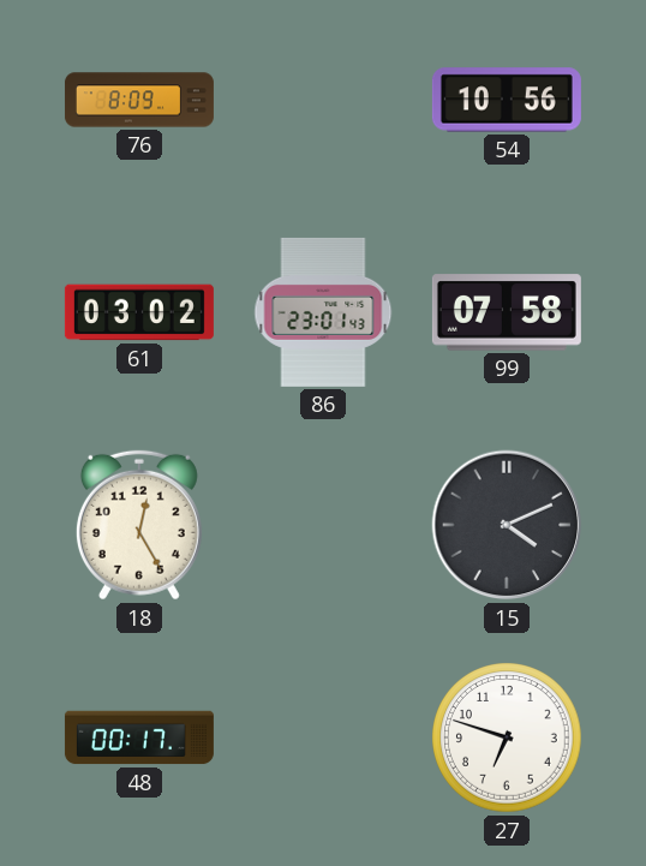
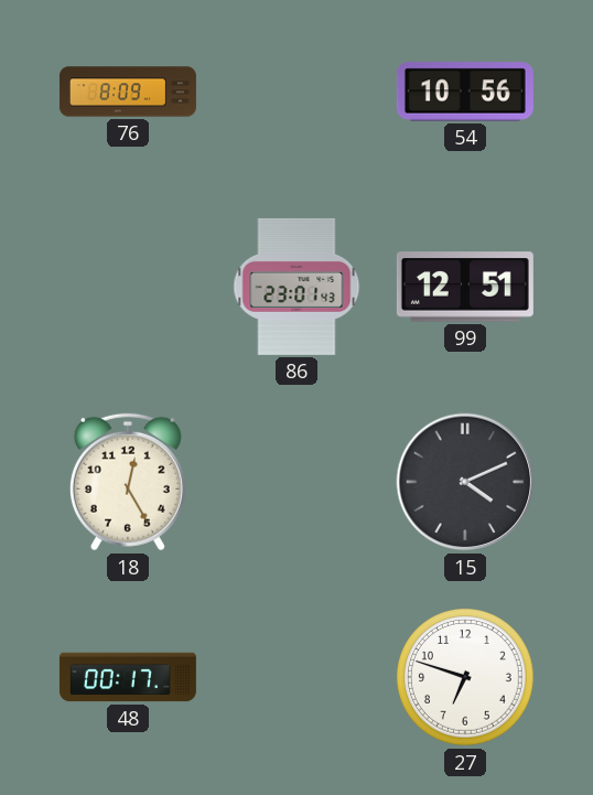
61: 03:02 -> none (139, 312)
99: 07:58 -> 12:51 (465, 287)
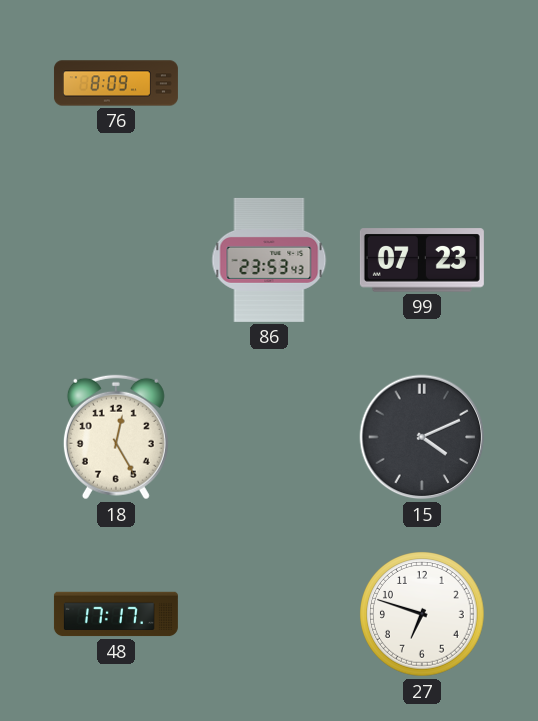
54: 10:56 -> none (465, 92)
86: 23:01 -> 23:53 (269, 260)
99: 12:51 -> 07:23 (422, 260)
48: 00:17 -> 17:17 (116, 614)
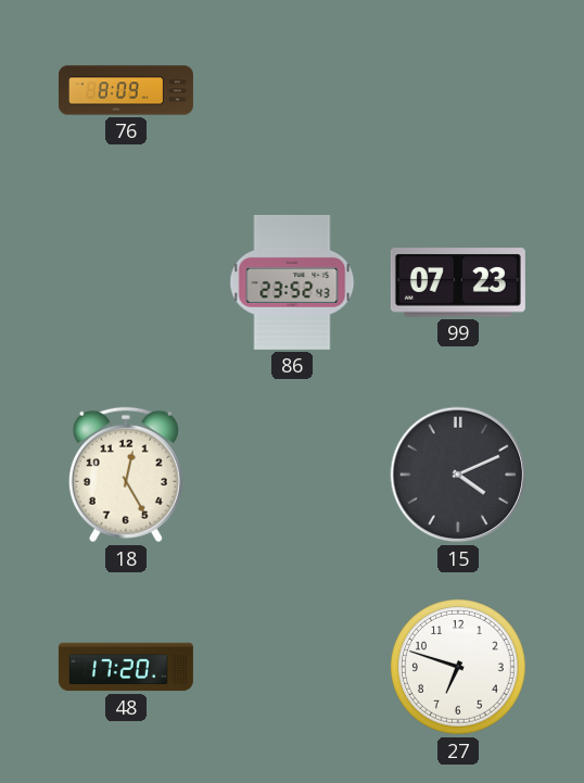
86: 23:53 -> 23:52 (292, 282)
48: 17:17 -> 17:20 (126, 667)
